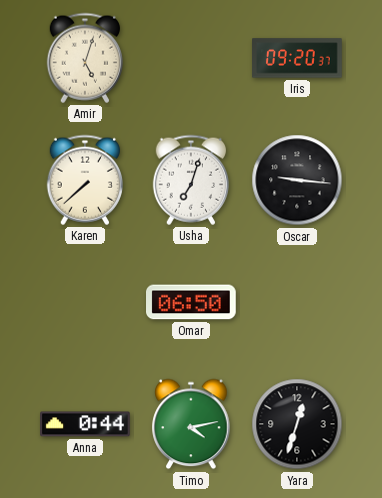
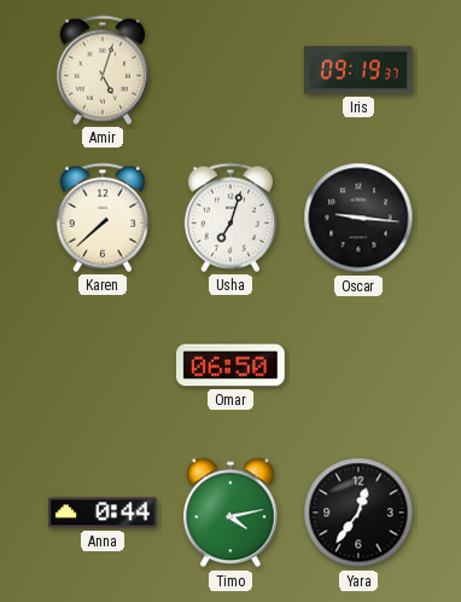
Iris: 09:20 -> 09:19 (358, 70)
Yara: 12:33 -> 12:36 (358, 513)
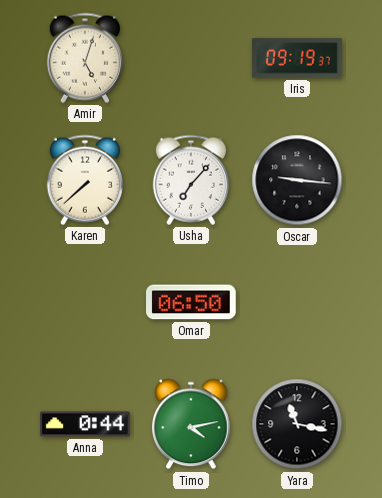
Usha: 7:03 -> 7:07 (190, 180)
Yara: 12:36 -> 11:17 (297, 424)
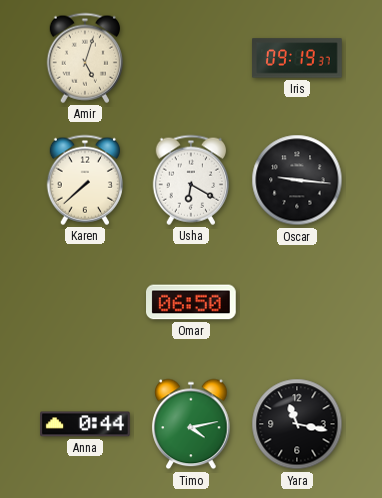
Usha: 7:07 -> 6:20 (190, 180)
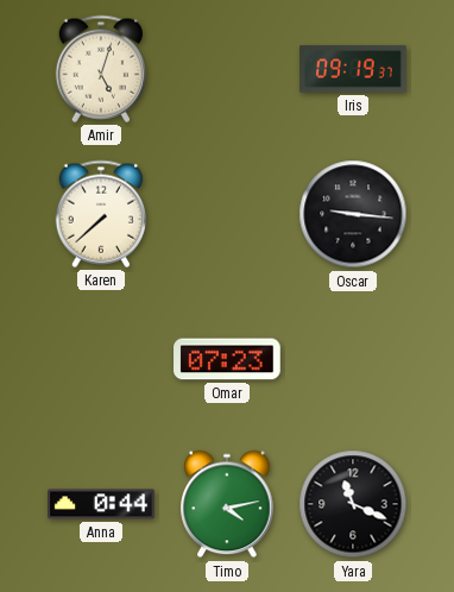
Usha: 6:20 -> none (190, 180)
Omar: 06:50 -> 07:23 (228, 359)
Yara: 11:17 -> 11:19 (353, 504)
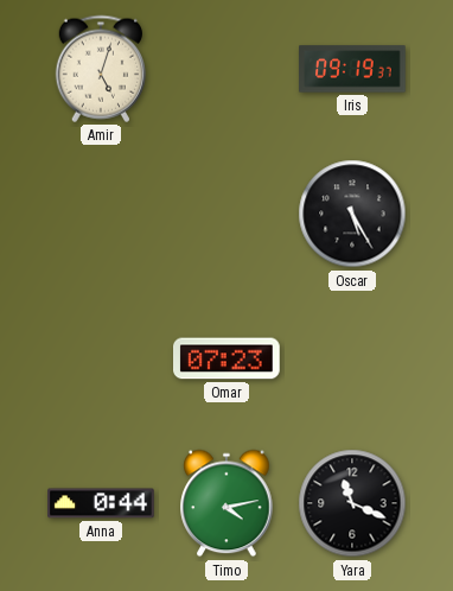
Karen: 7:38 -> none (100, 214)
Oscar: 9:16 -> 5:25 (352, 214)
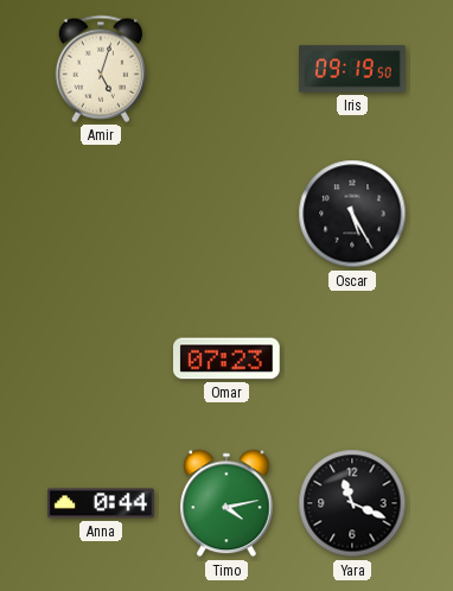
Iris: 09:19:37 -> 09:19:50 (352, 69)
